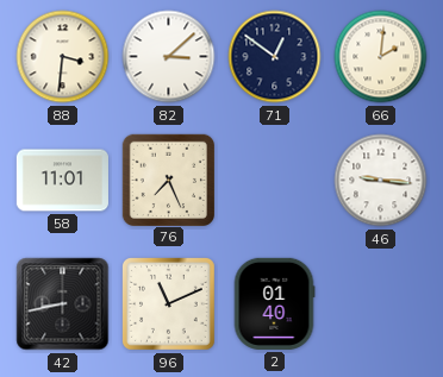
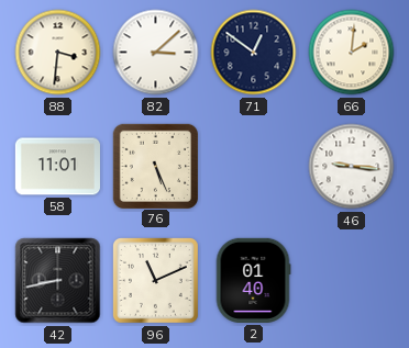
76: 7:26 -> 5:26 (155, 166)
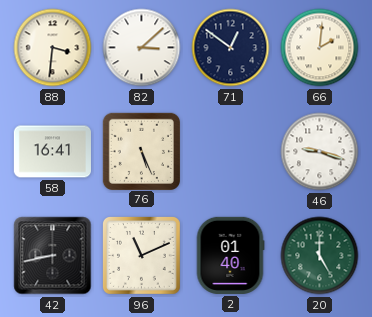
58: 11:01 -> 16:41 (52, 152)
46: 9:16 -> 9:18 (320, 152)
20: none -> 5:00 (320, 256)
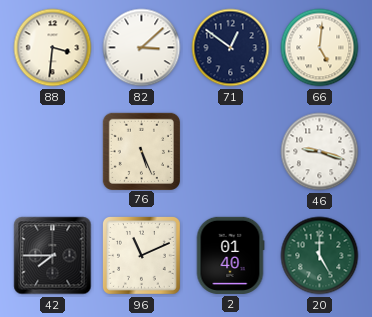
66: 2:01 -> 5:01 (320, 48)
58: 16:41 -> none (52, 152)
42: 8:43 -> 7:45 (53, 256)
